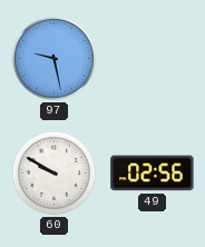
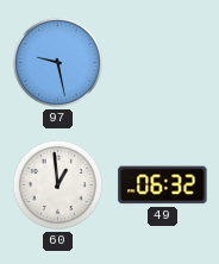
60: 9:50 -> 12:59 (57, 184)
49: 02:56 -> 06:32 (163, 186)
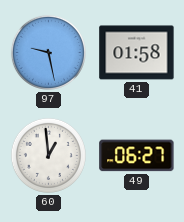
41: none -> 01:58 (137, 53)
49: 06:32 -> 06:27 (137, 156)
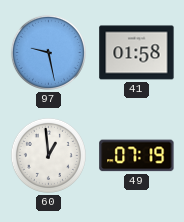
49: 06:27 -> 07:19 (137, 156)
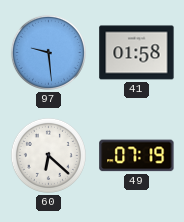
97: 9:28 -> 9:29 (48, 52)
60: 12:59 -> 6:22 (48, 155)
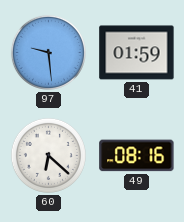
41: 01:58 -> 01:59 (137, 53)
49: 07:19 -> 08:16 (137, 156)
